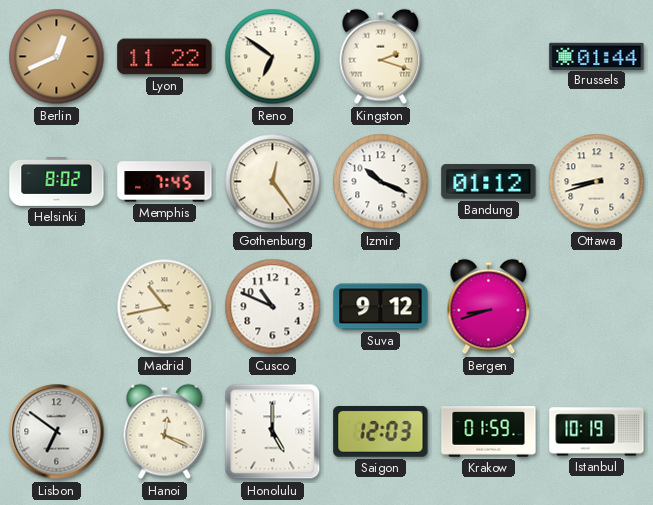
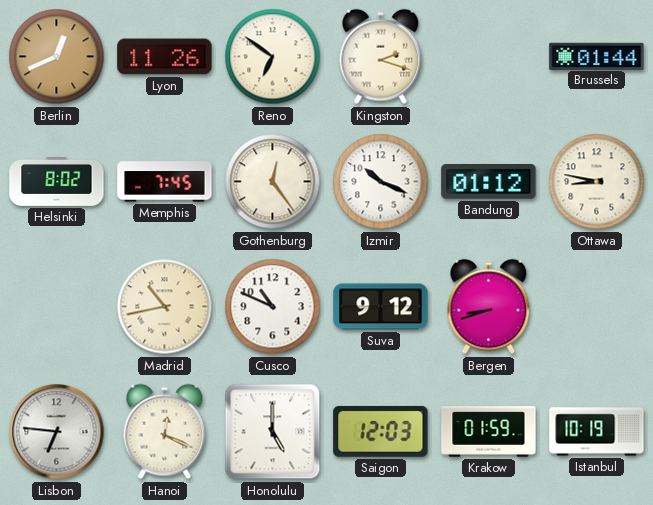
Lyon: 11:22 -> 11:26 (165, 57)
Ottawa: 8:42 -> 8:47 (597, 182)
Lisbon: 6:51 -> 6:46 (57, 432)
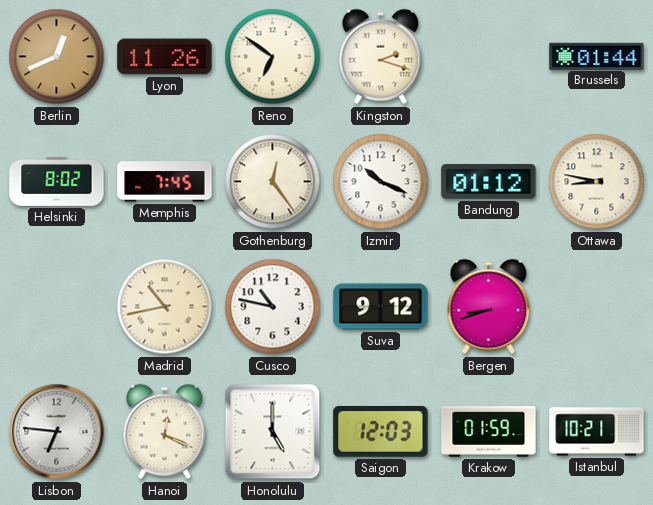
Cusco: 10:49 -> 10:47 (273, 307)
Istanbul: 10:19 -> 10:21 (597, 432)
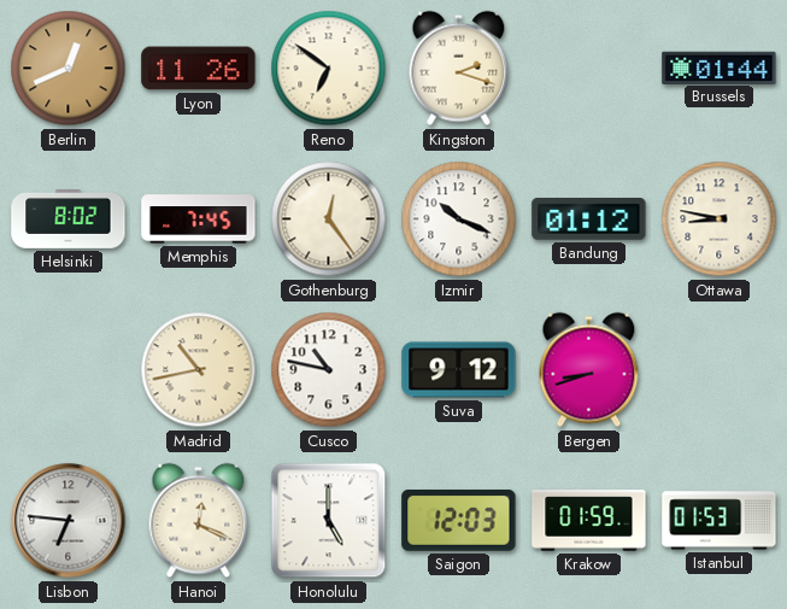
Istanbul: 10:21 -> 01:53 (720, 521)
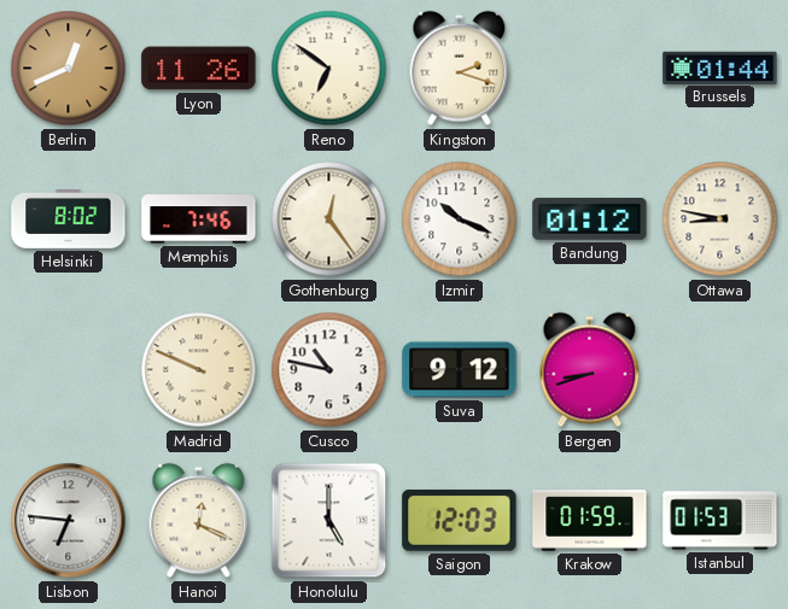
Memphis: 7:45 -> 7:46 (199, 219)
Madrid: 10:43 -> 9:49 (199, 370)
